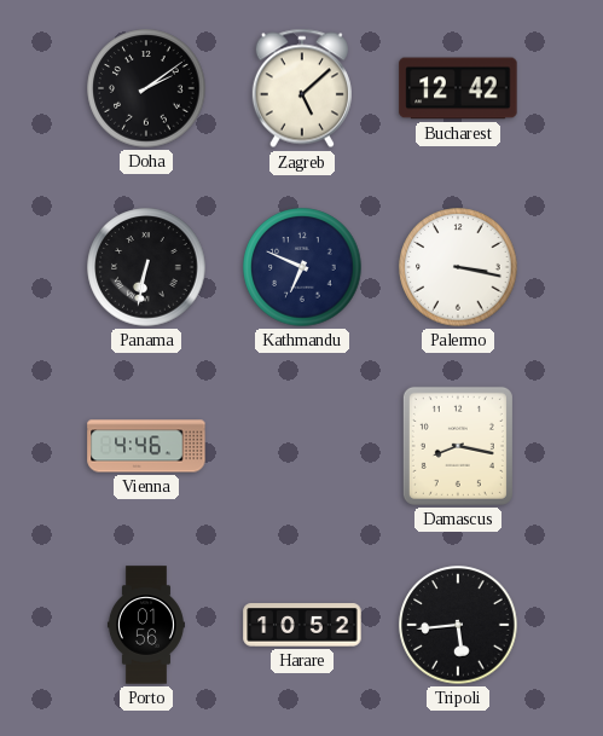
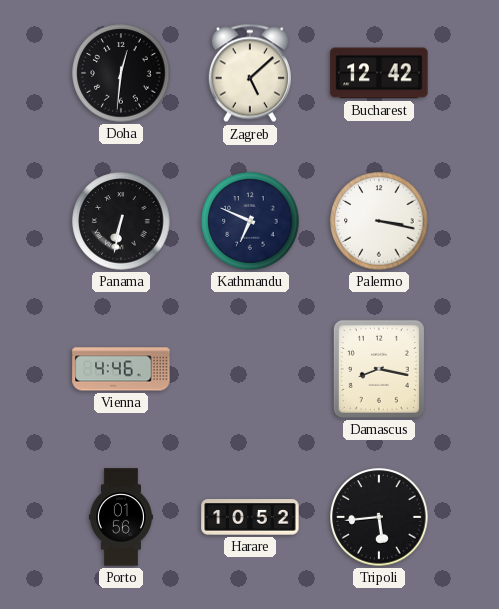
Doha: 2:09 -> 12:31 (121, 73)
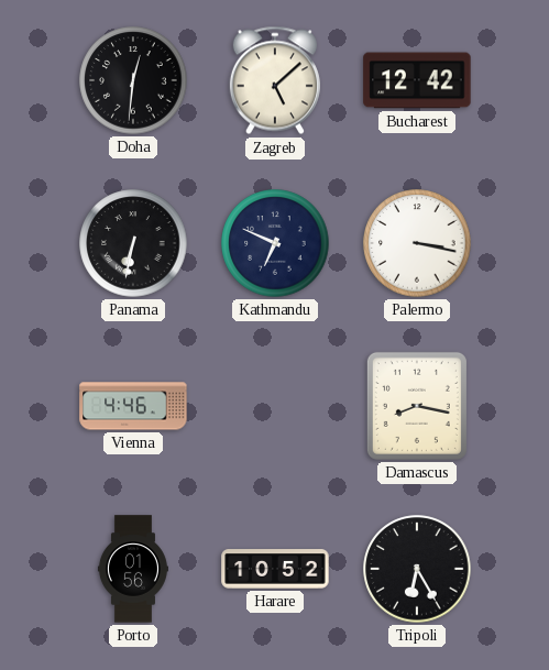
Tripoli: 5:44 -> 6:25 (417, 569)
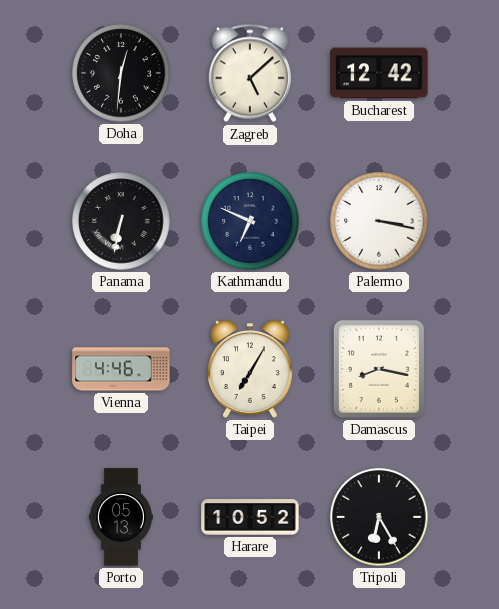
Taipei: none -> 7:05 (250, 369)
Porto: 01:56 -> 05:13 (121, 517)
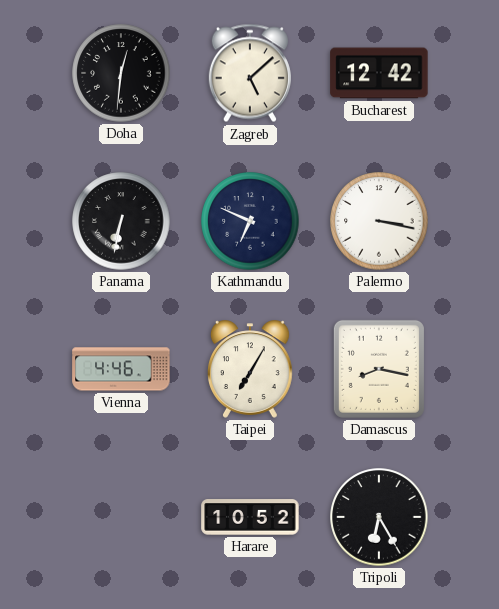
Porto: 05:13 -> none (121, 517)
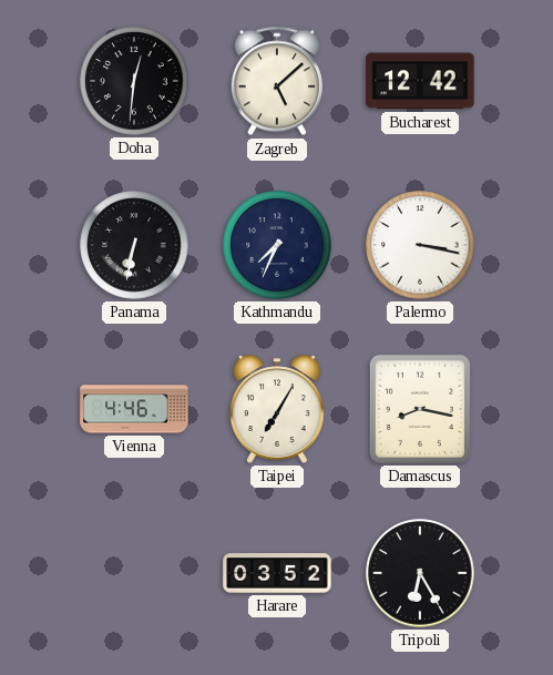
Kathmandu: 6:49 -> 7:34 (277, 245)
Harare: 10:52 -> 03:52 (277, 573)
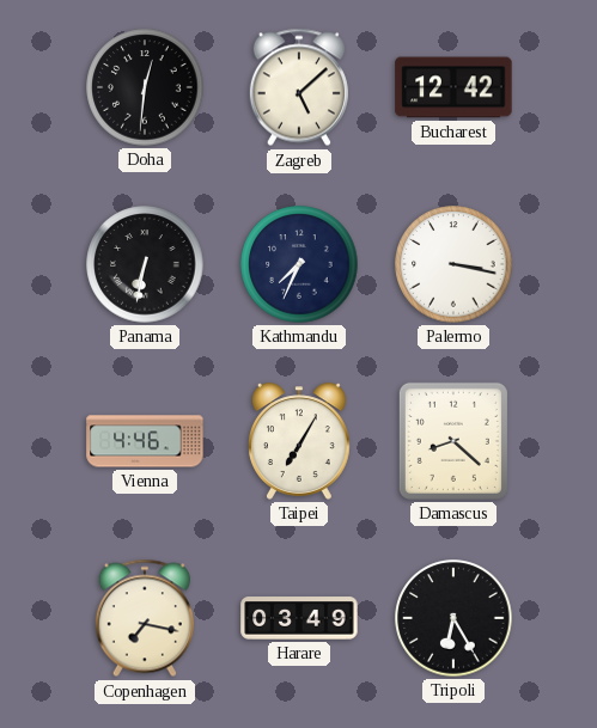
Damascus: 8:17 -> 8:22 (453, 441)
Copenhagen: none -> 7:17 (145, 618)
Harare: 03:52 -> 03:49 (299, 618)
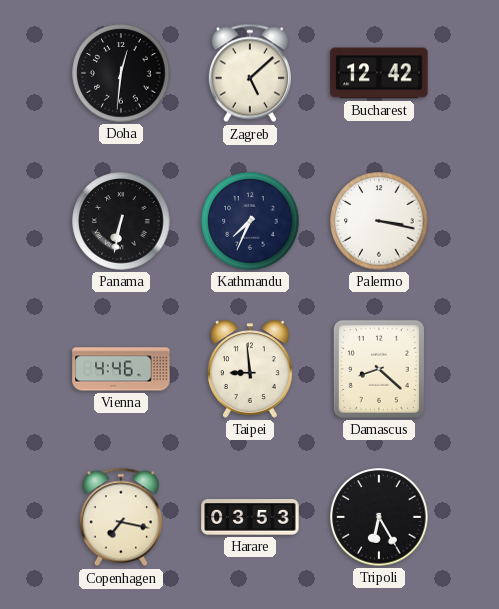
Taipei: 7:05 -> 8:59 (250, 369)
Harare: 03:49 -> 03:53 (250, 517)
